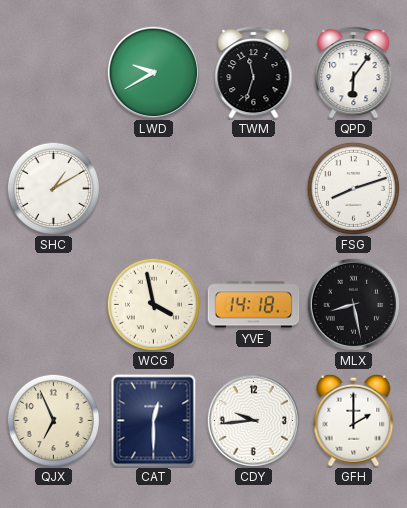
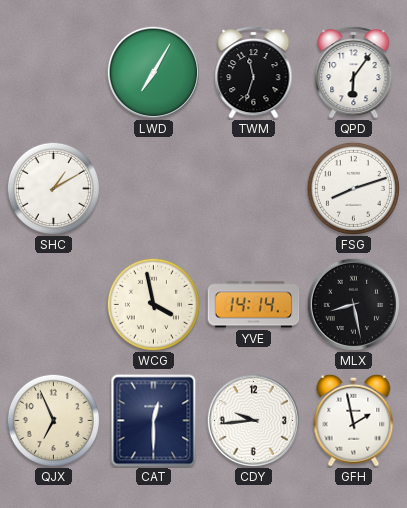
LWD: 9:40 -> 7:05 (153, 72)
YVE: 14:18 -> 14:14 (254, 305)
GFH: 2:00 -> 1:58 (354, 420)
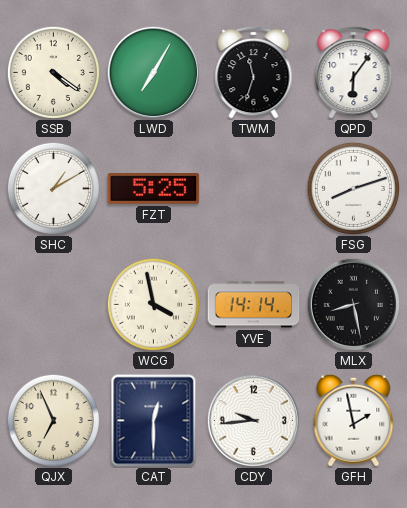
SSB: none -> 4:21 (53, 72)
FZT: none -> 5:25 (154, 189)
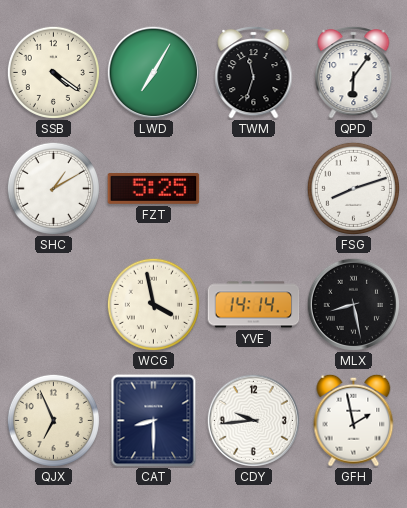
CAT: 12:30 -> 8:30 (154, 421)
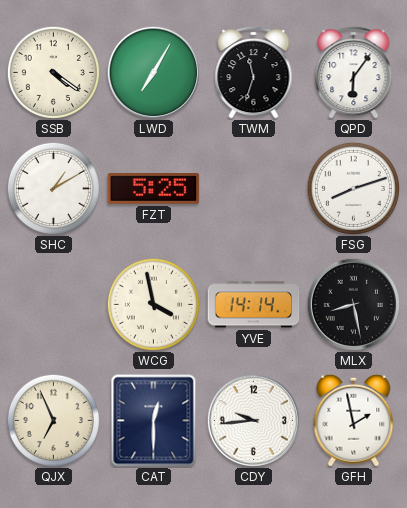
CAT: 8:30 -> 12:30 (154, 421)
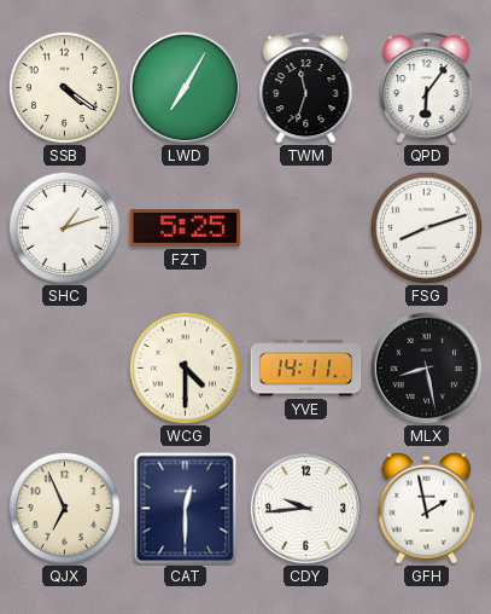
SHC: 1:10 -> 1:12 (64, 227)
WCG: 3:58 -> 4:30 (185, 367)
YVE: 14:14 -> 14:11 (306, 369)
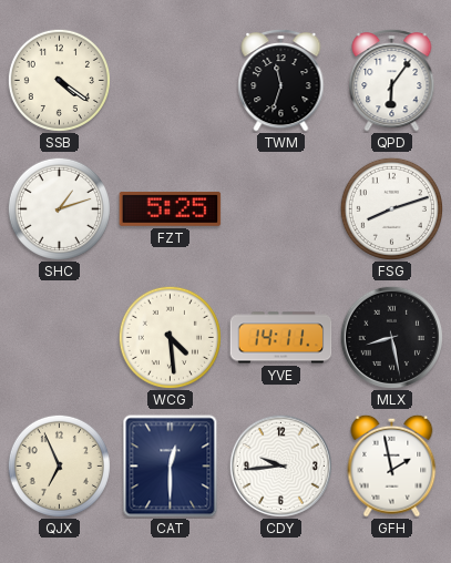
LWD: 7:05 -> none (185, 87)
WCG: 4:30 -> 4:29 (170, 337)
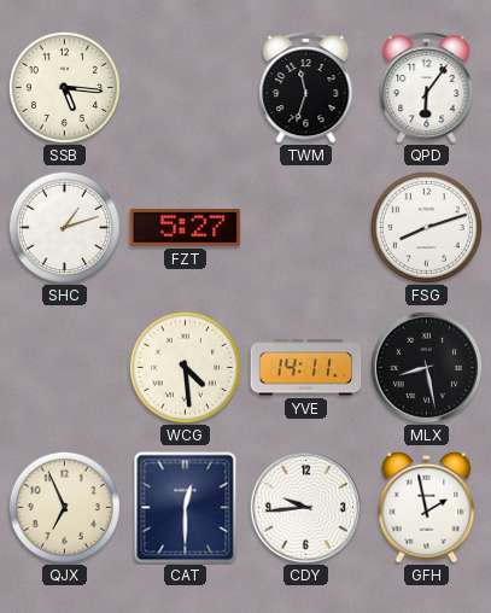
SSB: 4:21 -> 5:16 (64, 87)
FZT: 5:25 -> 5:27 (186, 228)
